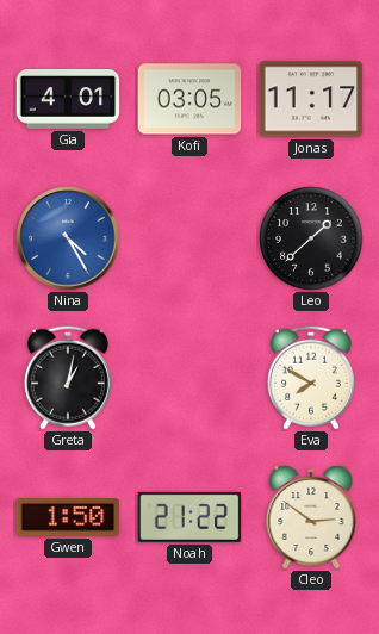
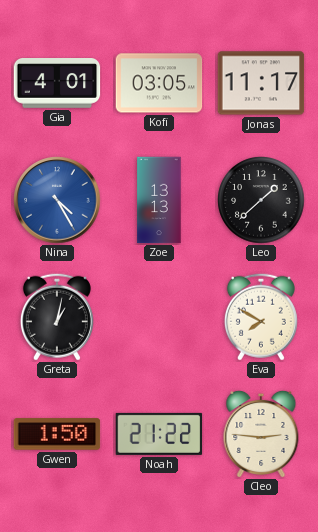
Zoe: none -> 13:13 (159, 200)
Cleo: 2:51 -> 2:46 (261, 433)
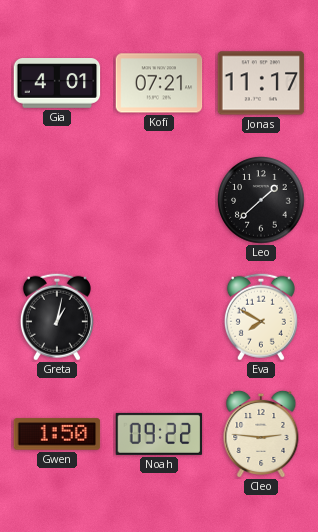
Kofi: 03:05 -> 07:21 (159, 83)
Nina: 4:25 -> none (57, 200)
Zoe: 13:13 -> none (159, 200)
Noah: 21:22 -> 09:22 (159, 434)
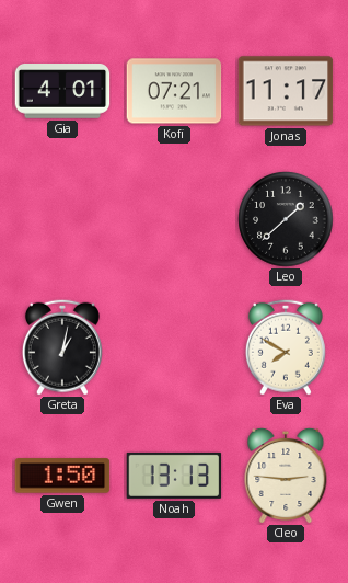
Noah: 09:22 -> 13:13 (174, 476)
